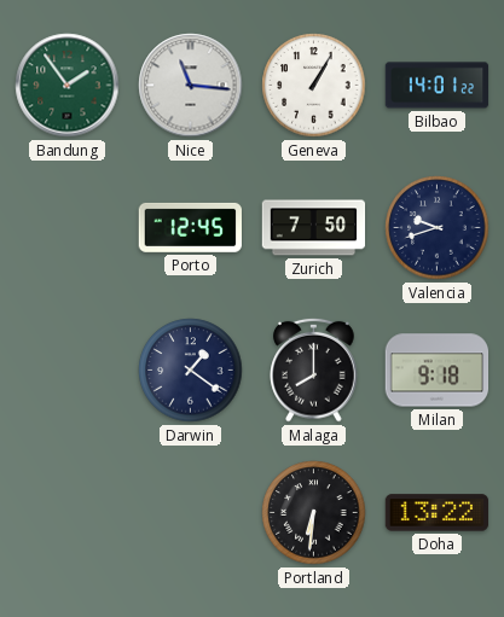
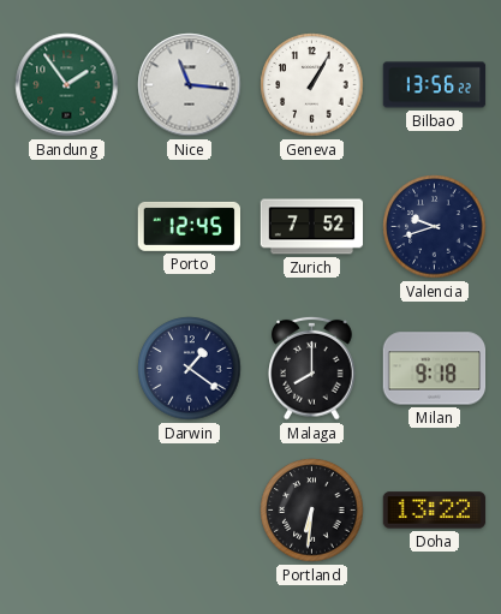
Bilbao: 14:01 -> 13:56 (435, 85)
Zurich: 7:50 -> 7:52 (312, 227)
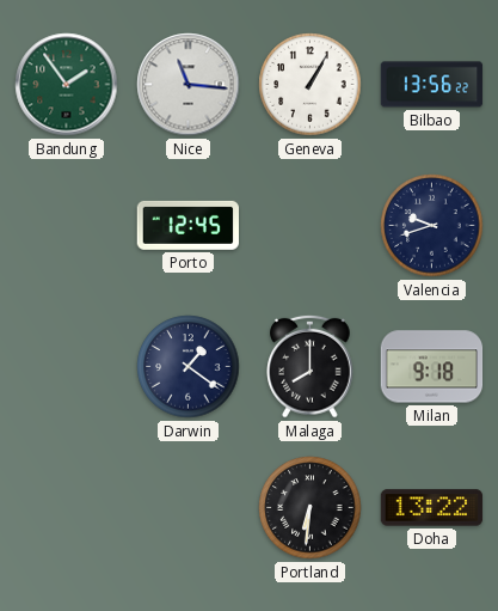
Zurich: 7:52 -> none (312, 227)
